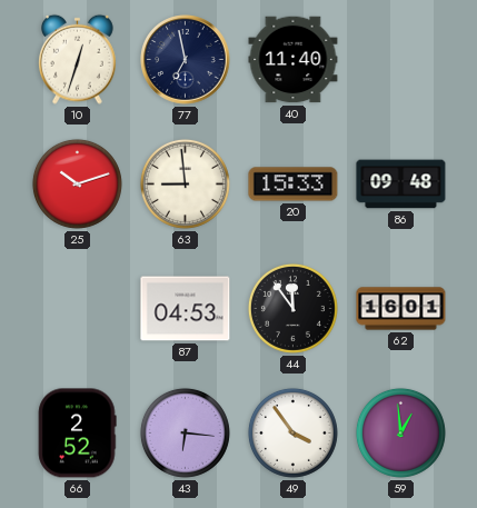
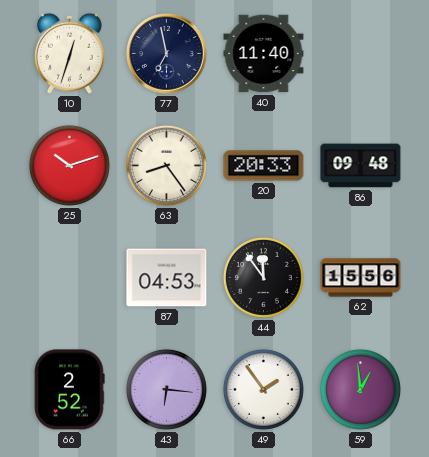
63: 8:59 -> 8:24 (166, 165)
20: 15:33 -> 20:33 (264, 166)
62: 16:01 -> 15:56 (361, 278)
49: 3:54 -> 1:54 (263, 389)
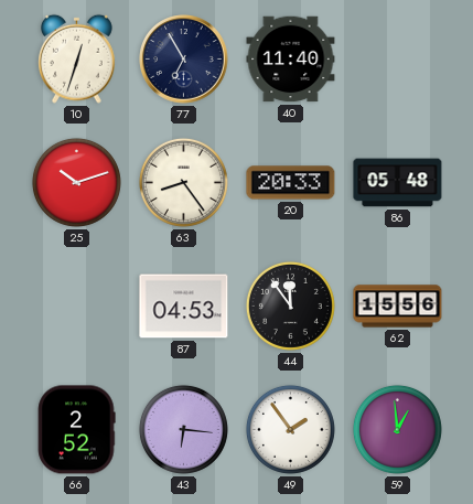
77: 6:58 -> 6:55 (184, 60)
86: 09:48 -> 05:48 (398, 183)
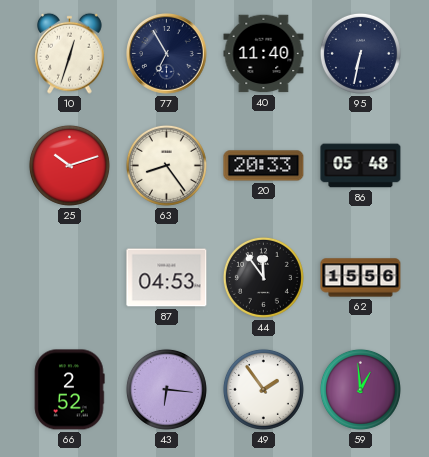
95: none -> 6:32 (360, 53)
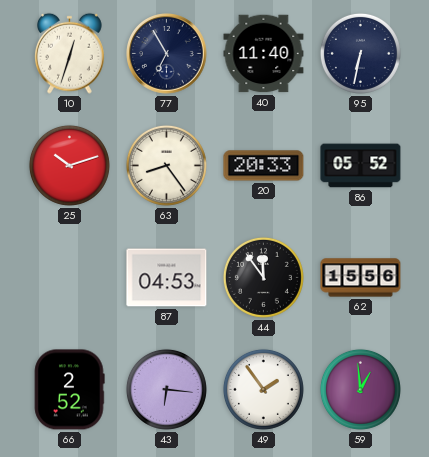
86: 05:48 -> 05:52 (361, 166)
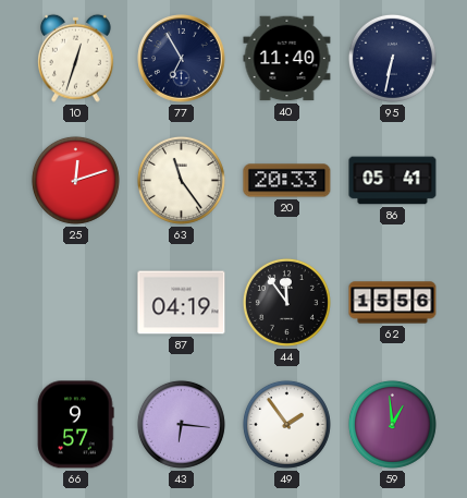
25: 10:12 -> 12:12 (75, 180)
63: 8:24 -> 11:24 (181, 180)
86: 05:52 -> 05:41 (393, 181)
87: 04:53 -> 04:19 (182, 303)
66: 2:52 -> 9:57 (75, 425)
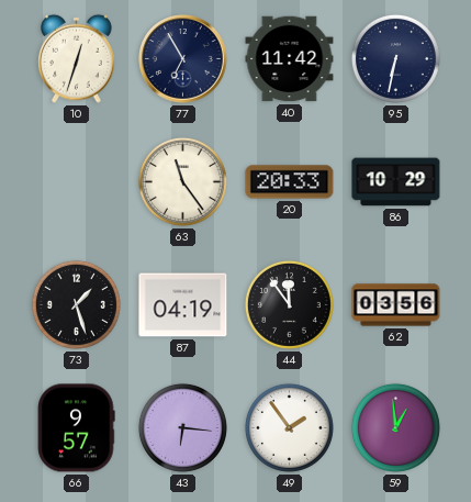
40: 11:40 -> 11:42 (290, 59)
25: 12:12 -> none (75, 180)
86: 05:41 -> 10:29 (396, 182)
73: none -> 1:27 (76, 304)
62: 15:56 -> 03:56 (396, 305)
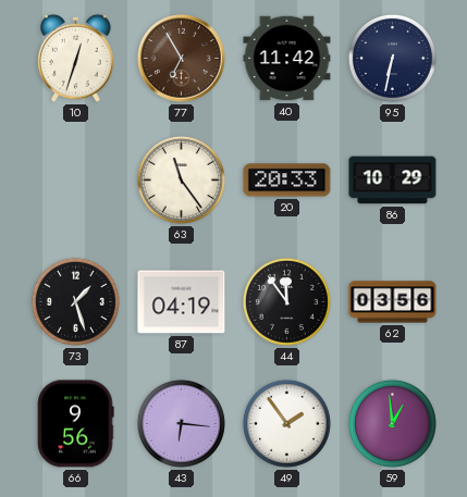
77 dial: navy -> brown (182, 59)
66: 9:57 -> 9:56 (75, 424)
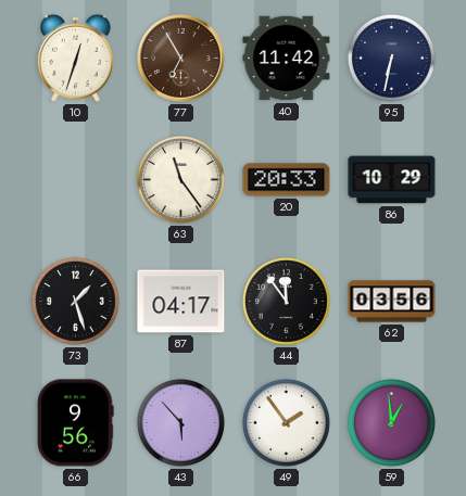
87: 04:19 -> 04:17 (181, 302)
43: 6:16 -> 5:53 (180, 422)
